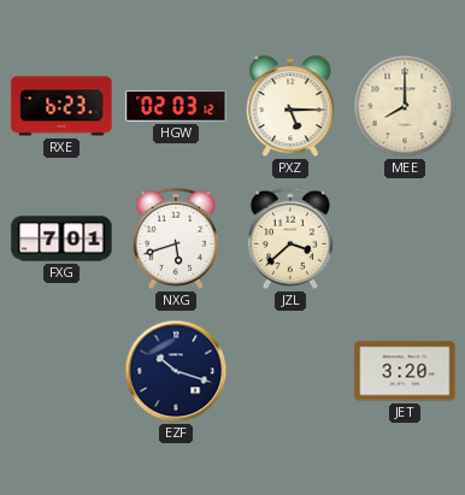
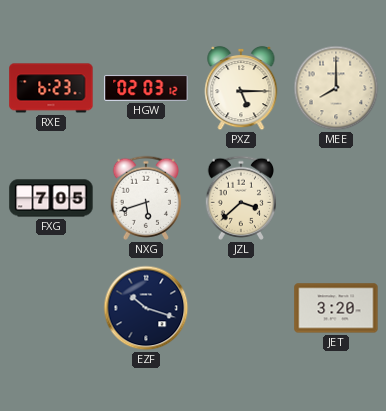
FXG: 7:01 -> 7:05 (51, 198)
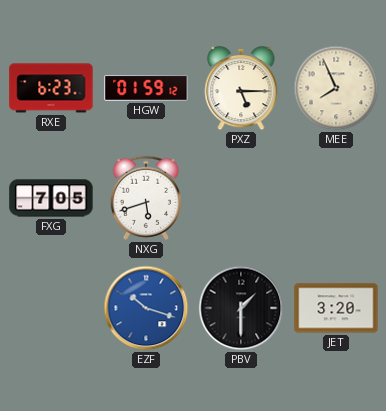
HGW: 02:03 -> 01:59 (146, 88)
MEE: 8:00 -> 7:56 (336, 88)
JZL: 3:38 -> none (240, 198)
EZF dial: navy -> blue (146, 308)
PBV: none -> 1:30 (241, 308)
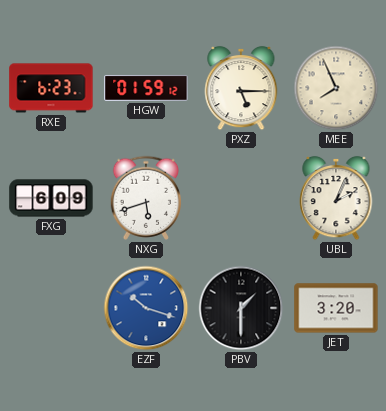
FXG: 7:05 -> 6:09 (51, 198)
UBL: none -> 2:04 (336, 198)
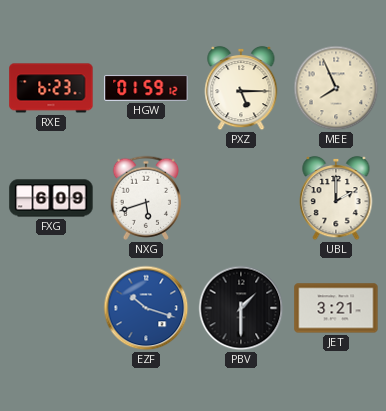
UBL: 2:04 -> 2:00 (336, 198)
JET: 3:20 -> 3:21 (336, 308)
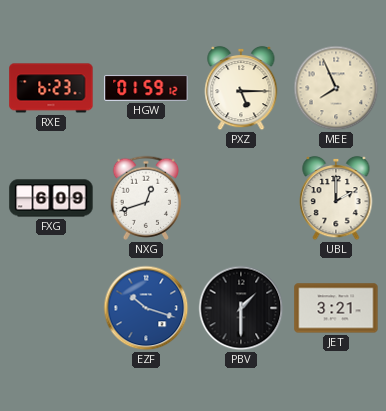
NXG: 5:42 -> 12:42 (145, 198)
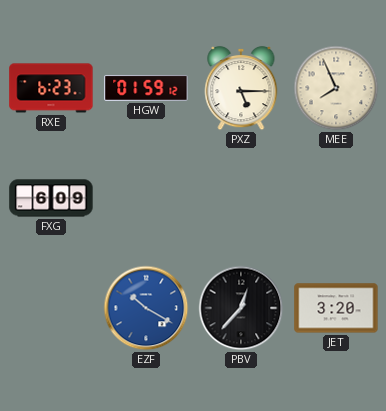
NXG: 12:42 -> none (145, 198)
UBL: 2:00 -> none (336, 198)
EZF: 10:18 -> 10:20 (146, 308)
PBV: 1:30 -> 12:37 (241, 308)
JET: 3:21 -> 3:20 (336, 308)
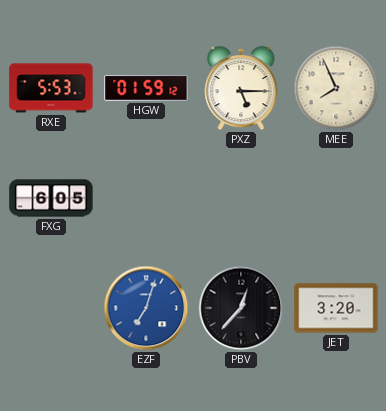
RXE: 6:23 -> 5:53 (51, 88)
FXG: 6:09 -> 6:05 (51, 198)
EZF: 10:20 -> 7:03 (146, 308)
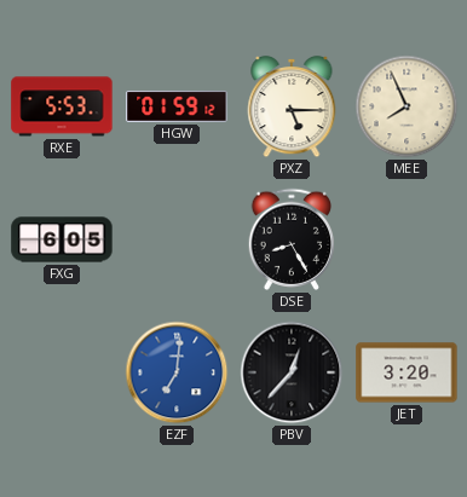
DSE: none -> 8:25 (290, 239)
EZF: 7:03 -> 7:01 (177, 372)
